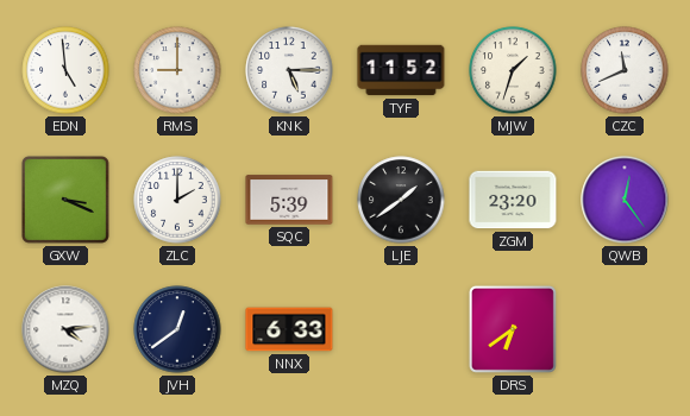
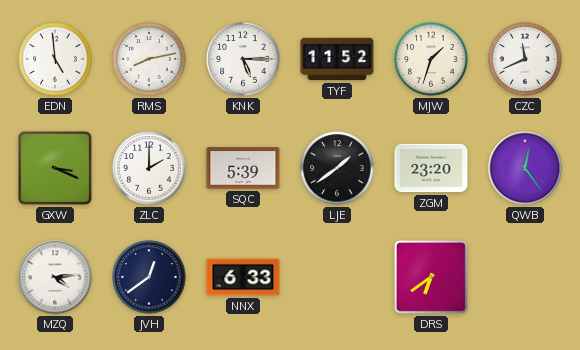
RMS: 9:00 -> 8:13 (149, 59)
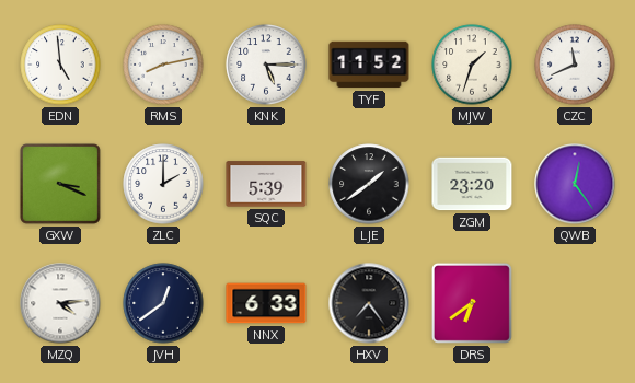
HXV: none -> 7:24 (369, 303)
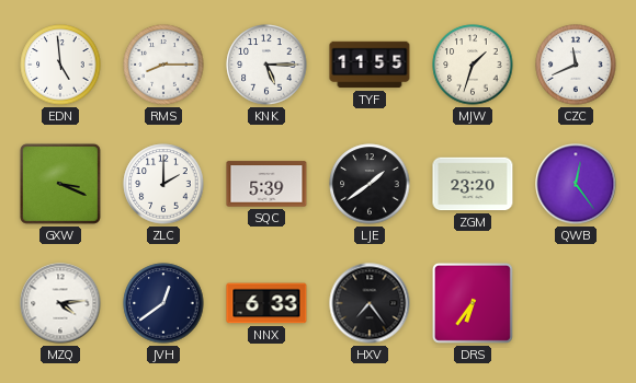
RMS: 8:13 -> 8:15 (163, 65)
TYF: 11:52 -> 11:55 (370, 65)
DRS: 6:39 -> 6:36 (473, 303)
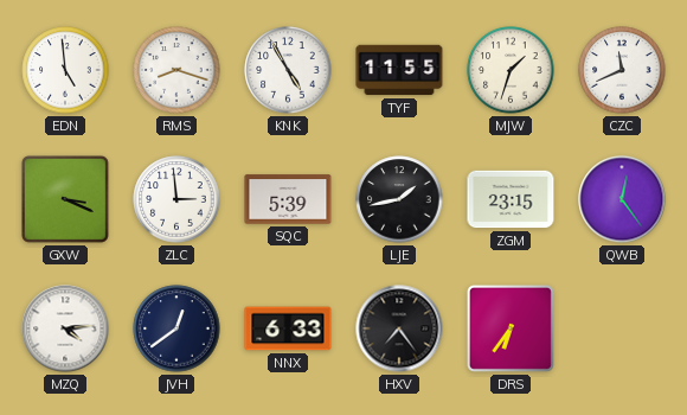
RMS: 8:15 -> 8:18 (176, 70)
KNK: 5:15 -> 4:55 (288, 70)
ZLC: 2:00 -> 2:59 (176, 199)
LJE: 1:39 -> 1:43 (399, 199)
ZGM: 23:20 -> 23:15 (511, 199)
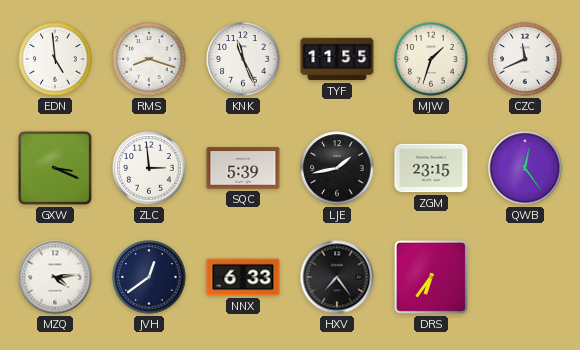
KNK: 4:55 -> 11:26 (243, 59)
